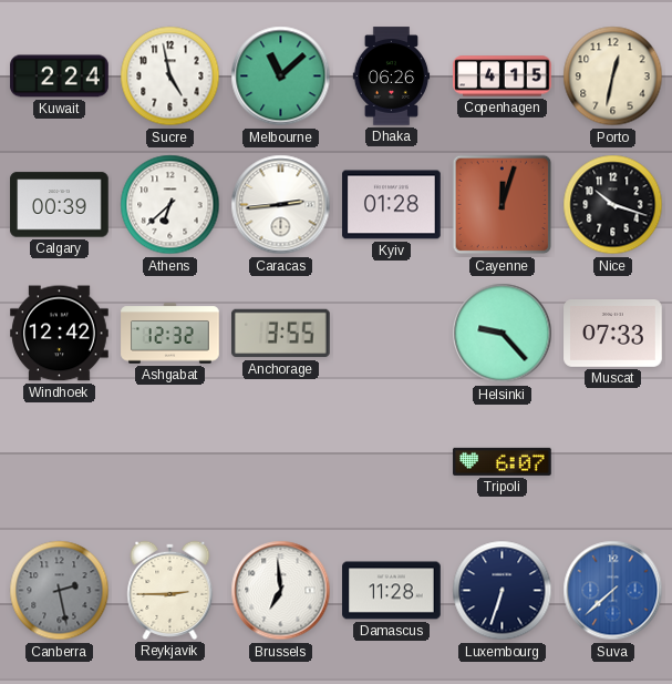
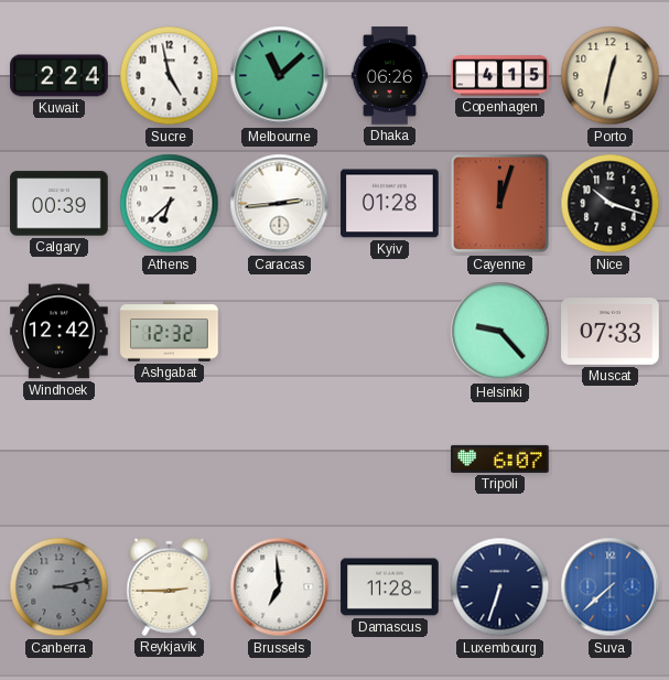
Anchorage: 3:55 -> none (281, 334)
Canberra: 2:28 -> 3:13 (60, 587)
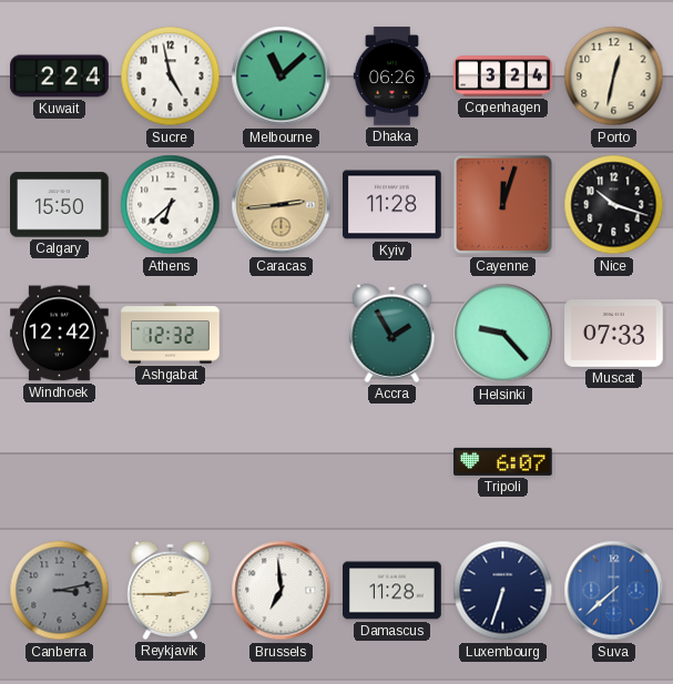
Copenhagen: 4:15 -> 3:24 (503, 76)
Calgary: 00:39 -> 15:50 (60, 205)
Caracas dial: white -> champagne (282, 205)
Kyiv: 01:28 -> 11:28 (392, 205)
Accra: none -> 1:55 (392, 333)
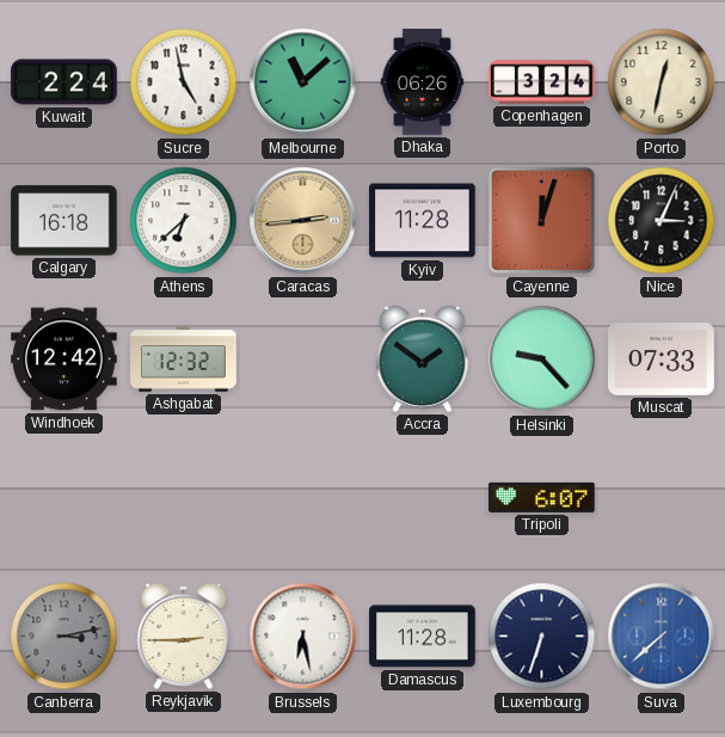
Calgary: 15:50 -> 16:18 (64, 221)
Nice: 10:18 -> 3:04 (662, 221)
Accra: 1:55 -> 1:51 (423, 358)
Brussels: 6:59 -> 6:28 (303, 637)
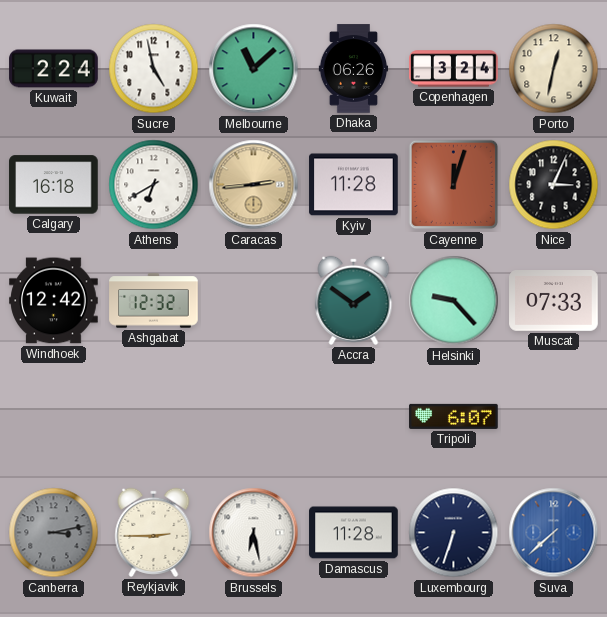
Athens: 6:38 -> 6:40 (154, 185)
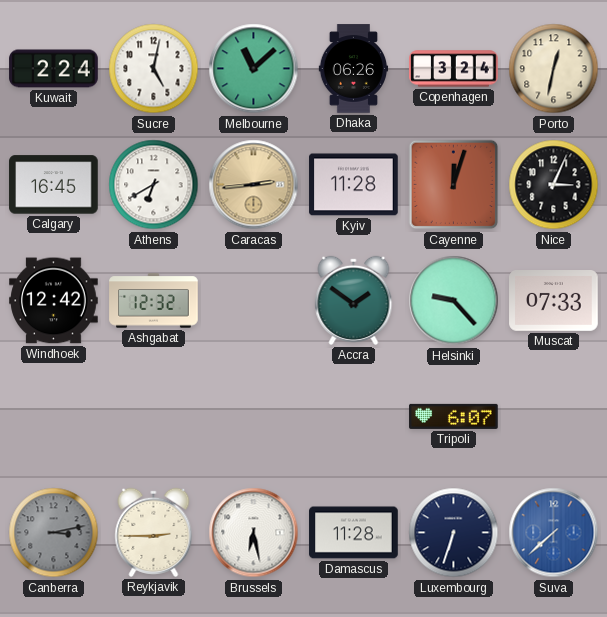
Sucre: 4:58 -> 5:02 (154, 69)
Calgary: 16:18 -> 16:45 (54, 185)
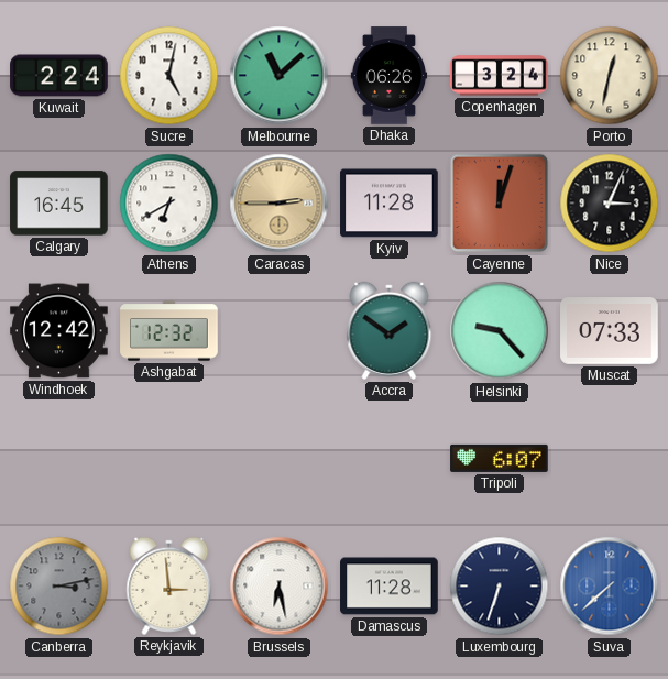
Caracas: 2:44 -> 2:45 (280, 204)
Reykjavik: 2:45 -> 2:59 (169, 585)
